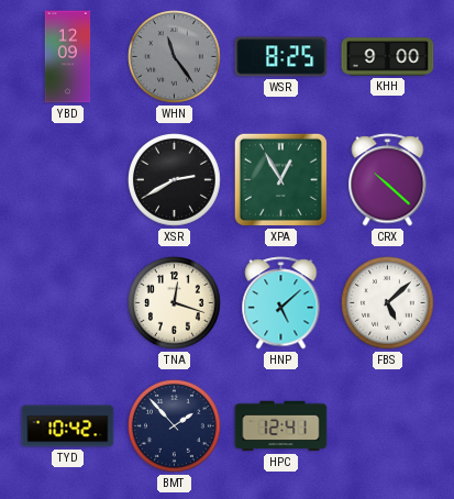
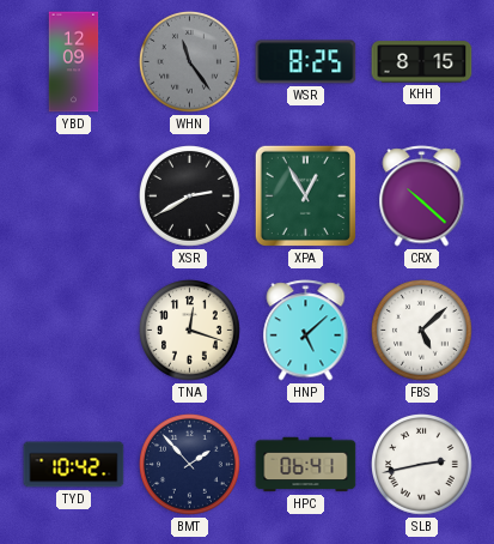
KHH: 9:00 -> 8:15 (422, 62)
HPC: 12:41 -> 06:41 (306, 465)
SLB: none -> 2:43 (422, 465)
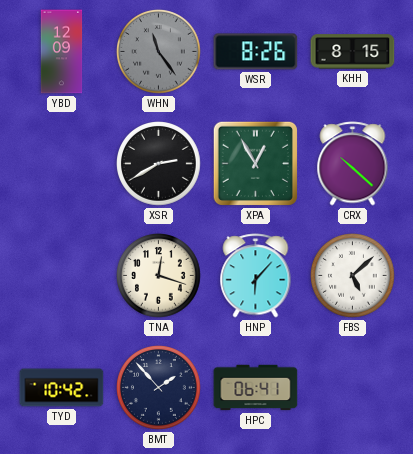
WSR: 8:25 -> 8:26 (256, 52)
HNP: 5:08 -> 6:07 (256, 276)
SLB: 2:43 -> none (422, 465)
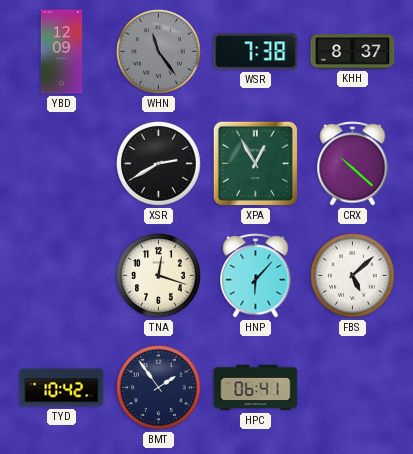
WSR: 8:26 -> 7:38 (256, 52)
KHH: 8:15 -> 8:37 (353, 52)
BMT: 1:53 -> 1:54 (159, 388)
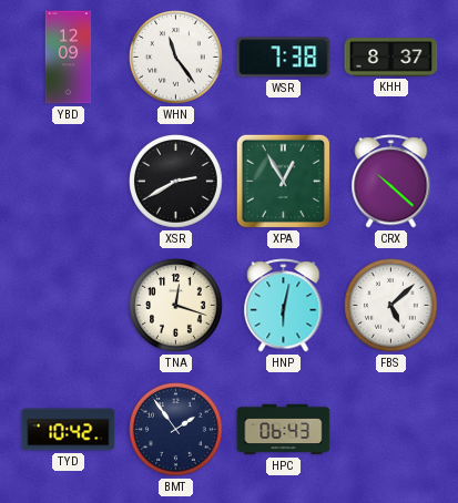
WHN dial: grey -> white (176, 58)
HNP: 6:07 -> 6:02 (284, 306)
HPC: 06:41 -> 06:43 (284, 430)
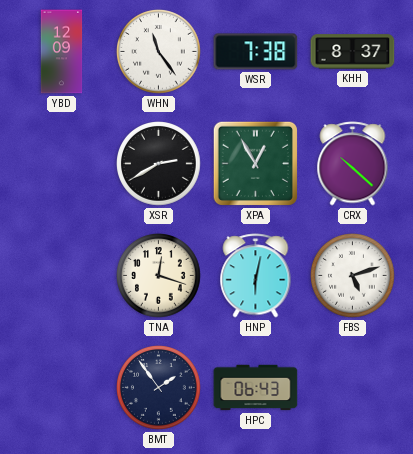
FBS: 5:08 -> 5:12 (353, 276)
TYD: 10:42 -> none (69, 430)
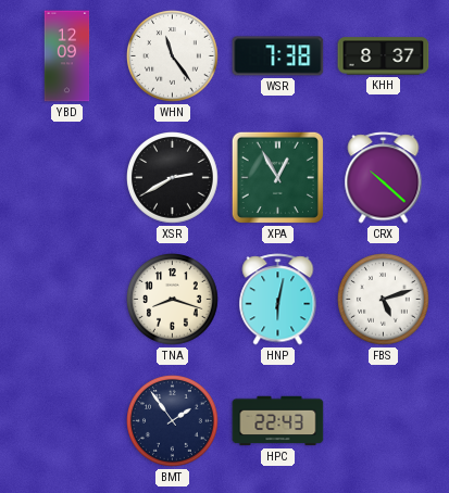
TNA: 12:18 -> 8:18 (173, 300)
HPC: 06:43 -> 22:43 (278, 421)
